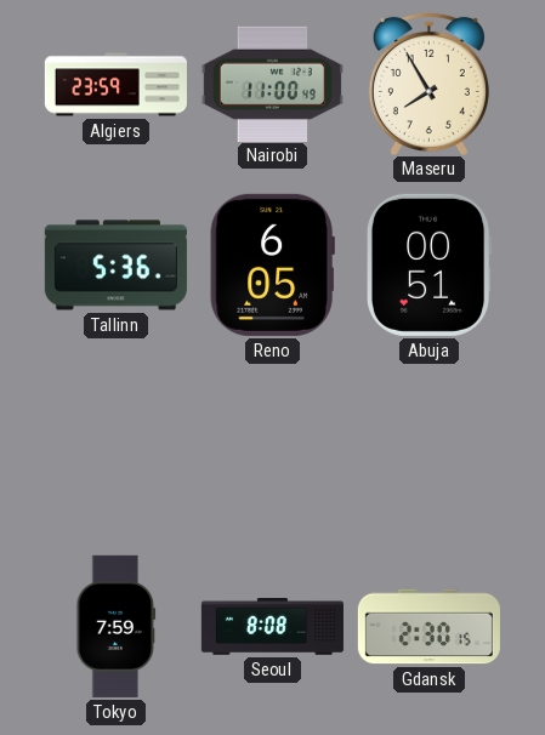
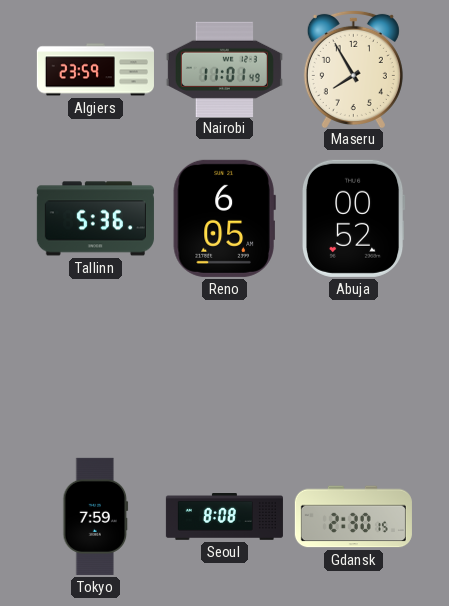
Nairobi: 11:00 -> 11:01 (224, 69)
Abuja: 00:51 -> 00:52 (354, 218)
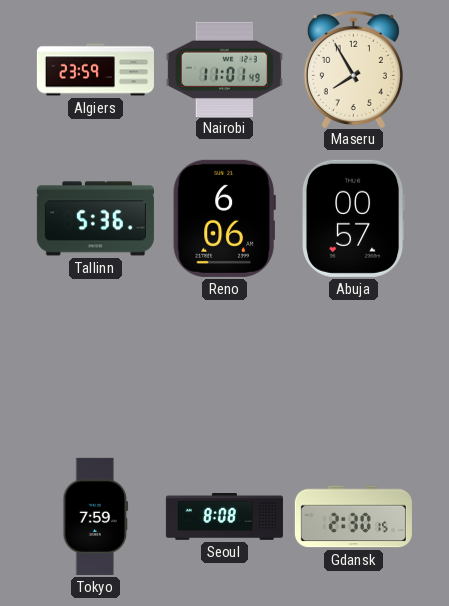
Reno: 6:05 -> 6:06 (224, 218)
Abuja: 00:52 -> 00:57 (354, 218)
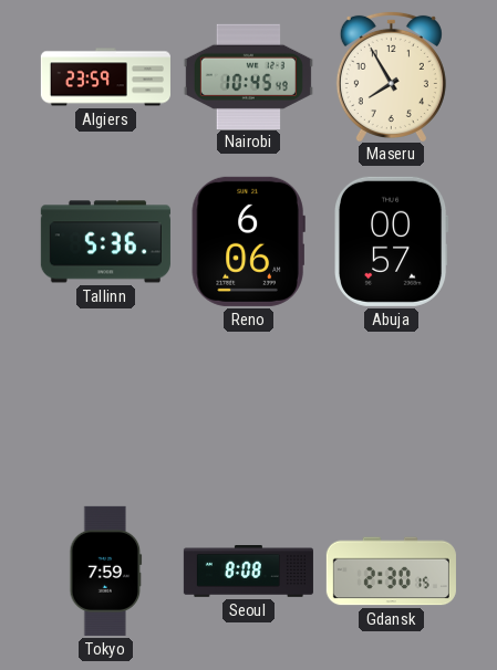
Nairobi: 11:01 -> 10:45 (248, 76)
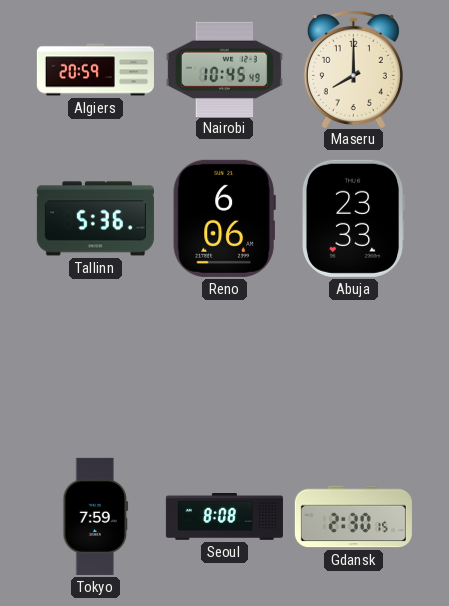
Algiers: 23:59 -> 20:59 (95, 70)
Maseru: 7:55 -> 8:00 (353, 68)
Abuja: 00:57 -> 23:33 (354, 218)
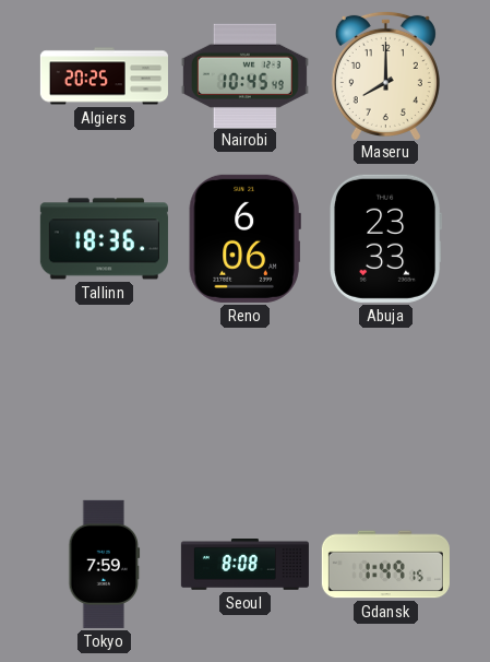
Algiers: 20:59 -> 20:25 (104, 76)
Tallinn: 5:36 -> 18:36 (104, 239)
Gdansk: 2:30 -> 1:49 (385, 565)
